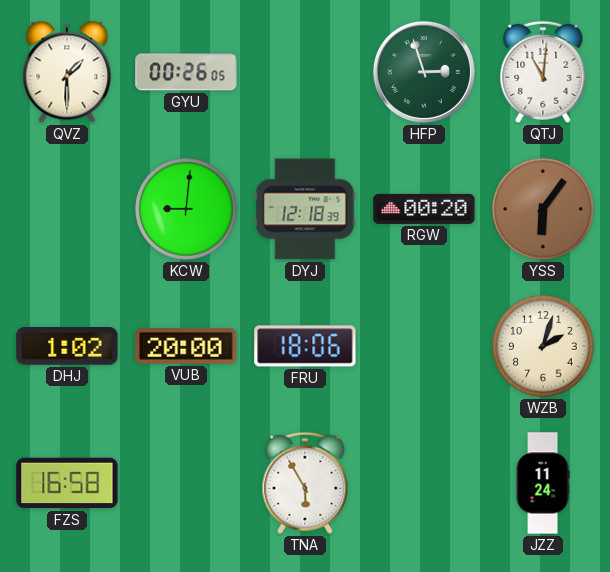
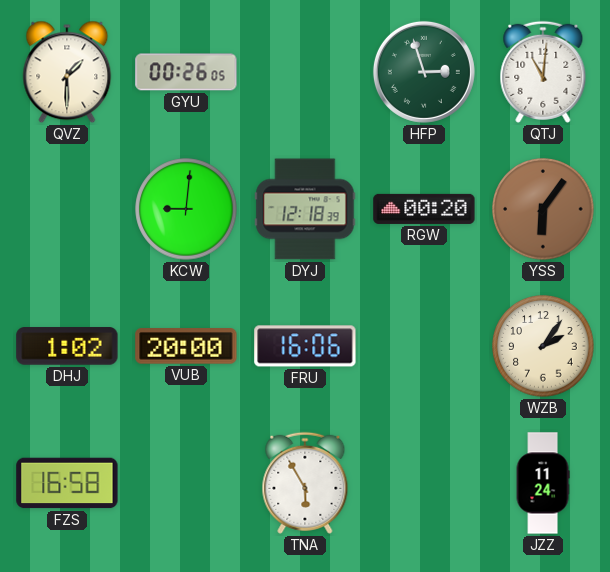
FRU: 18:06 -> 16:06 (305, 346)
WZB: 2:03 -> 2:06 (543, 346)
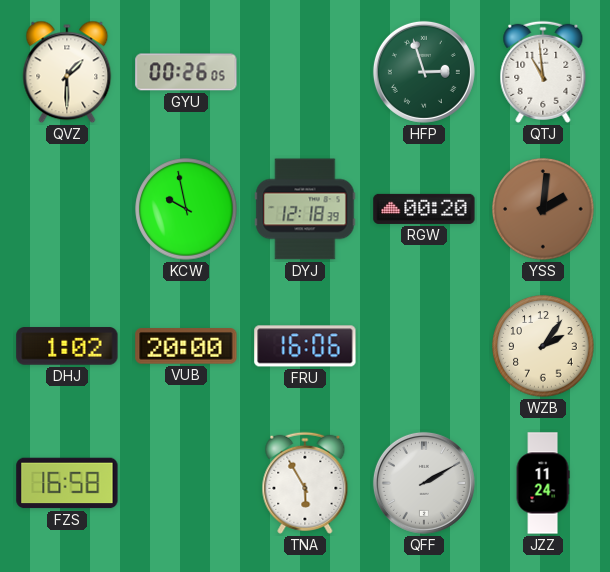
QTJ: 11:01 -> 10:59 (543, 72)
KCW: 9:01 -> 9:58 (186, 209)
YSS: 6:06 -> 2:01 (543, 209)
QFF: none -> 2:10 (424, 483)
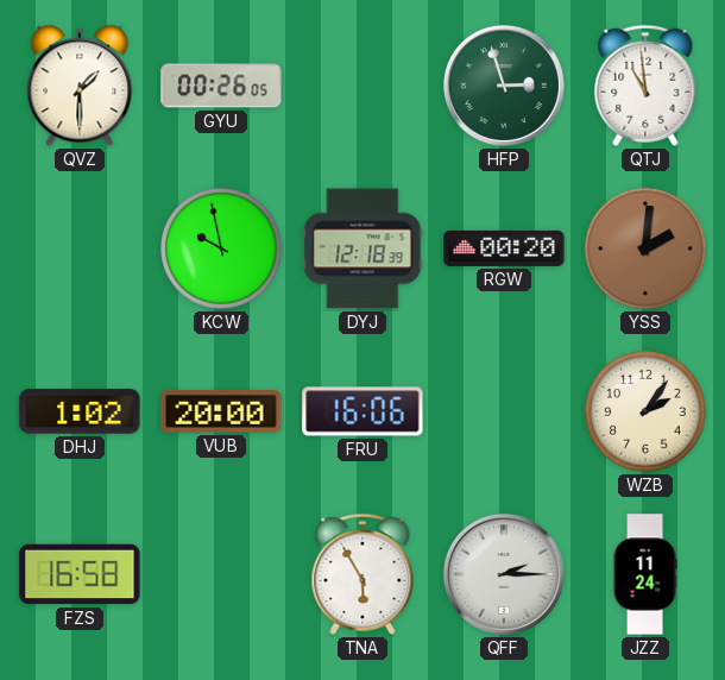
QFF: 2:10 -> 2:15 (504, 574)
